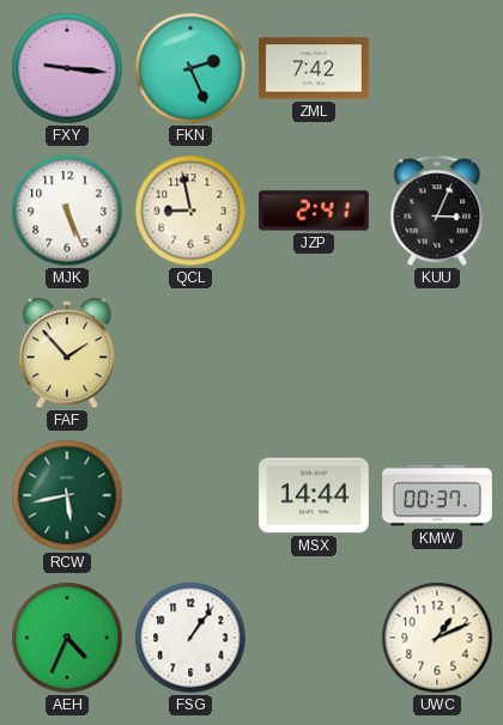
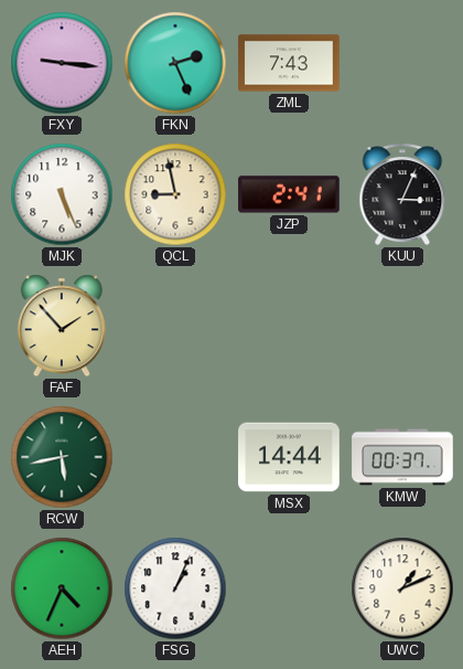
ZML: 7:42 -> 7:43 (289, 63)
FSG: 1:06 -> 1:04 (175, 588)
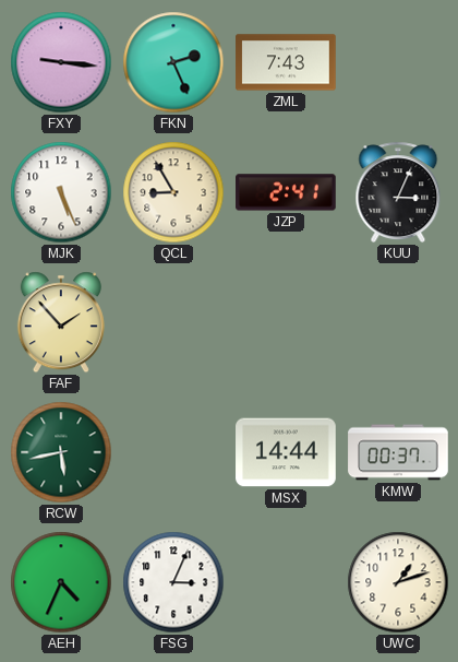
QCL: 8:58 -> 8:55 (173, 192)
FSG: 1:04 -> 3:04 (173, 582)
UWC: 1:11 -> 1:12 (398, 582)
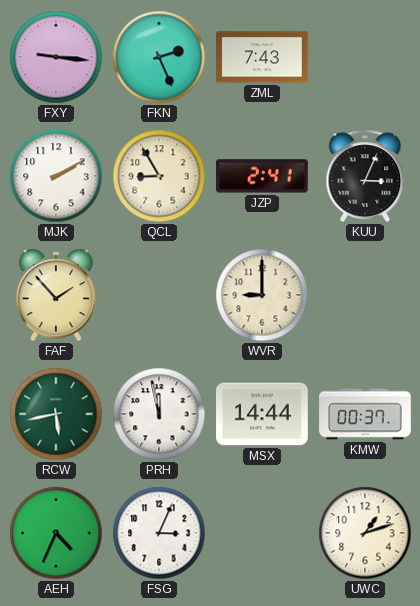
MJK: 5:26 -> 2:10 (56, 176)
WVR: none -> 9:00 (262, 295)
PRH: none -> 11:58 (159, 414)
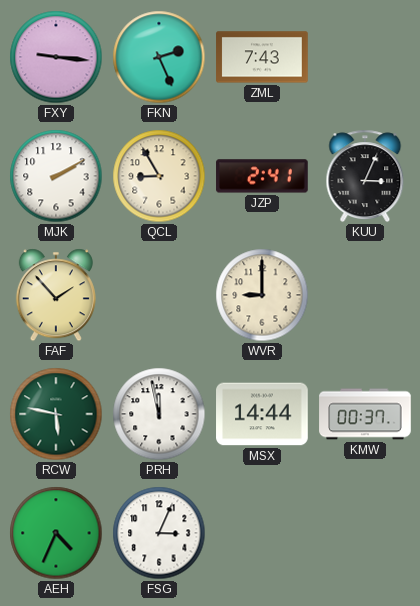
RCW: 5:43 -> 5:47 (56, 414)
UWC: 1:12 -> none (365, 533)
